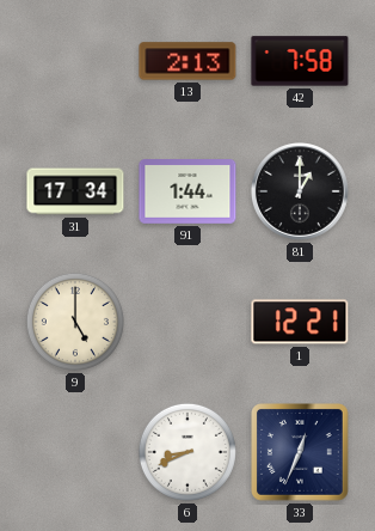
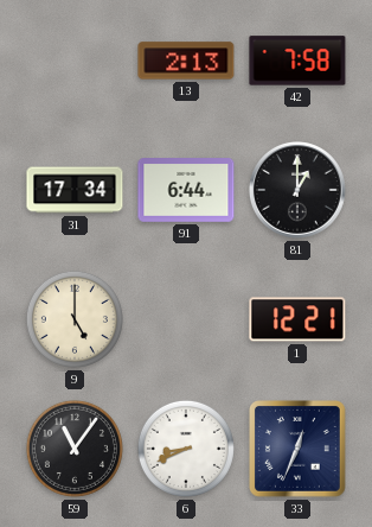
91: 1:44 -> 6:44 (186, 190)
59: none -> 11:06 (75, 449)
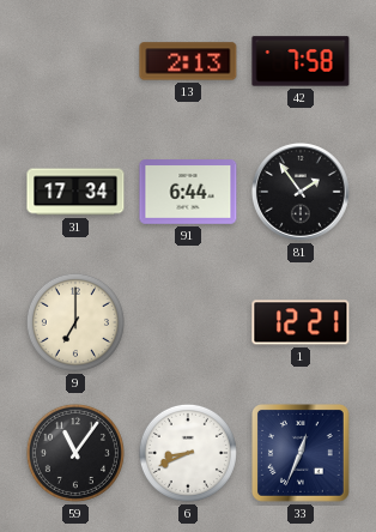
81: 1:00 -> 1:54 (301, 192)
9: 5:00 -> 7:00 (75, 322)
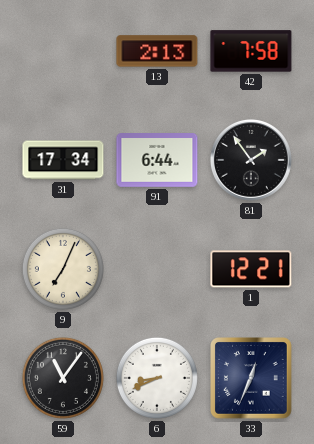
9: 7:00 -> 7:04 (63, 269)
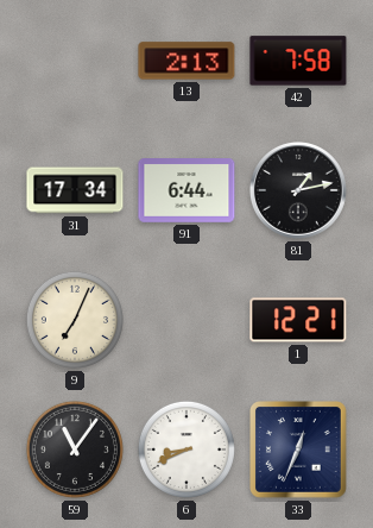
81: 1:54 -> 1:13 (298, 190)
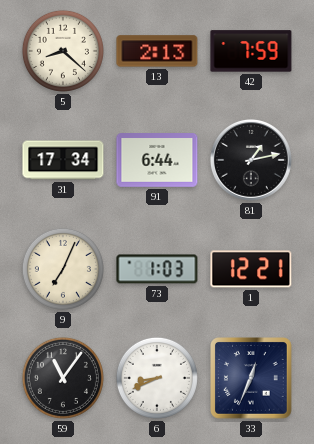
5: none -> 8:22 (63, 51)
42: 7:58 -> 7:59 (251, 51)
73: none -> 1:03 (157, 269)
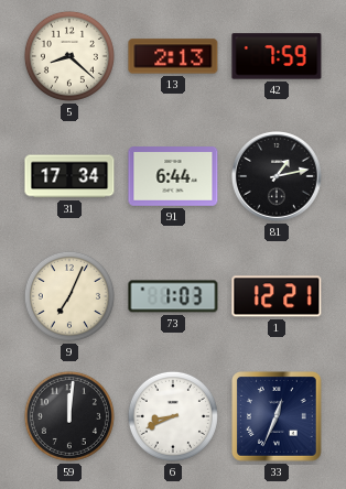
59: 11:06 -> 12:01 (69, 416)
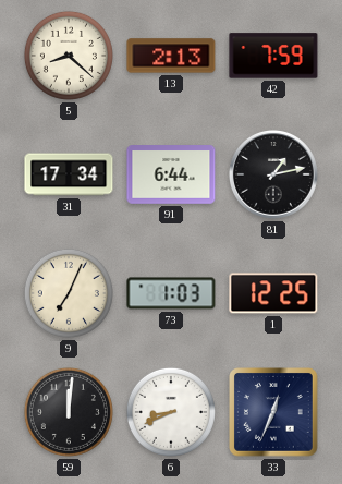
1: 12:21 -> 12:25 (273, 293)
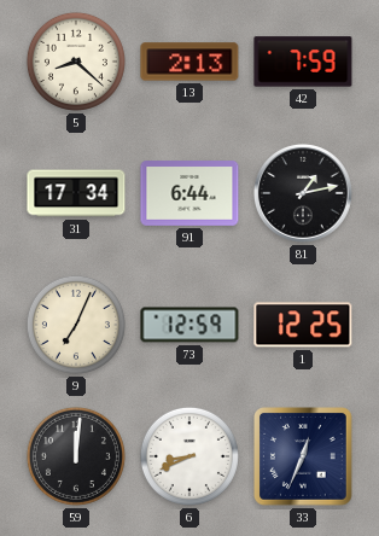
73: 1:03 -> 12:59 (189, 325)
